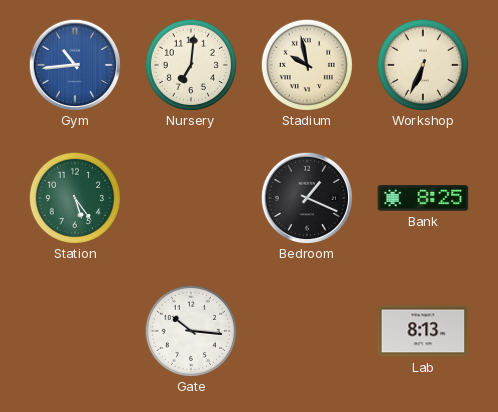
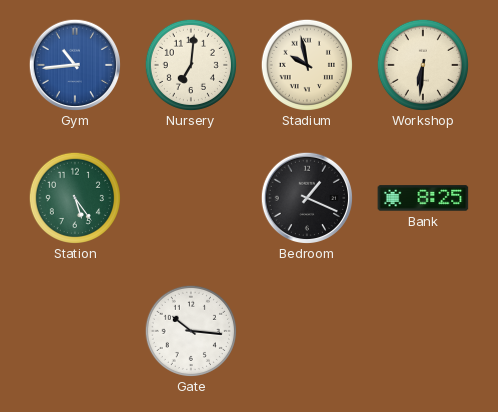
Workshop: 6:34 -> 6:31 (422, 64)
Lab: 8:13 -> none (423, 331)
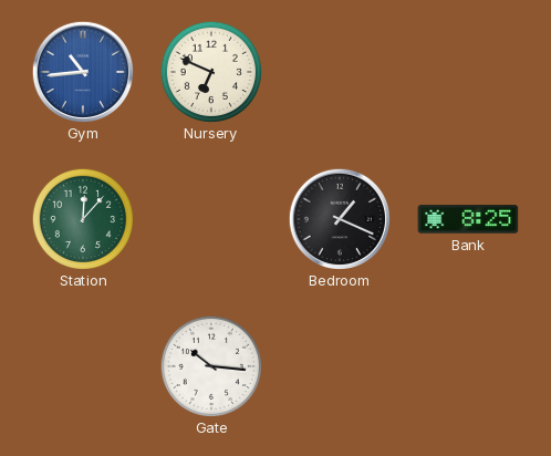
Nursery: 7:01 -> 6:49 (210, 71)
Stadium: 9:58 -> none (306, 64)
Workshop: 6:31 -> none (422, 64)
Station: 5:24 -> 12:07 (82, 218)
